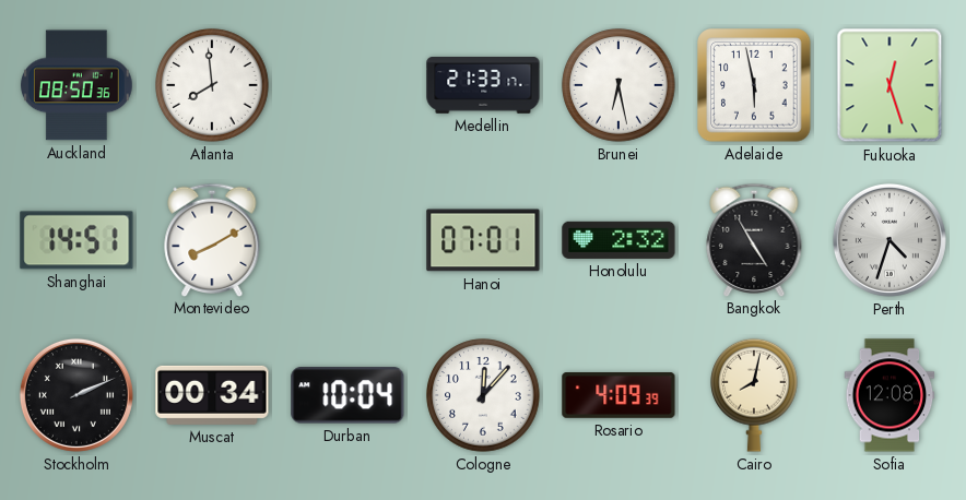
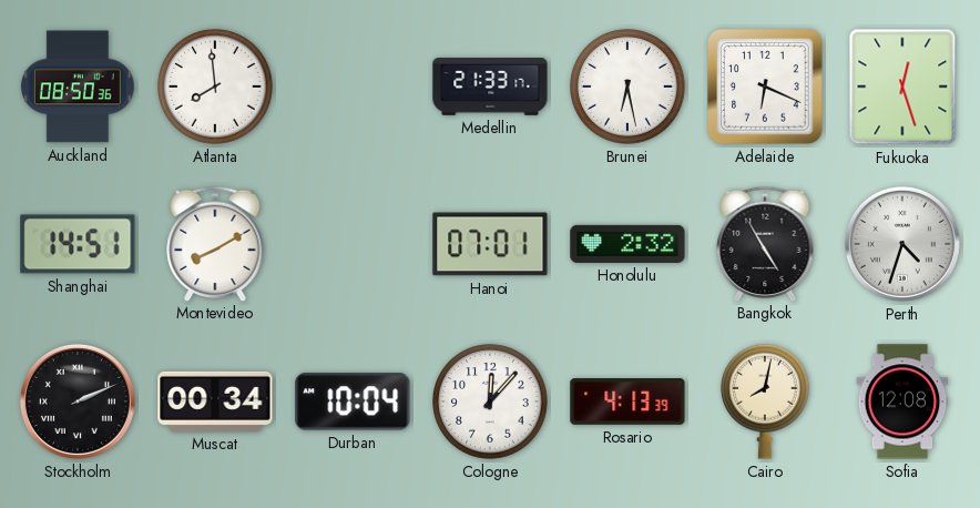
Adelaide: 5:58 -> 6:19 (765, 87)
Rosario: 4:09 -> 4:13 (627, 403)
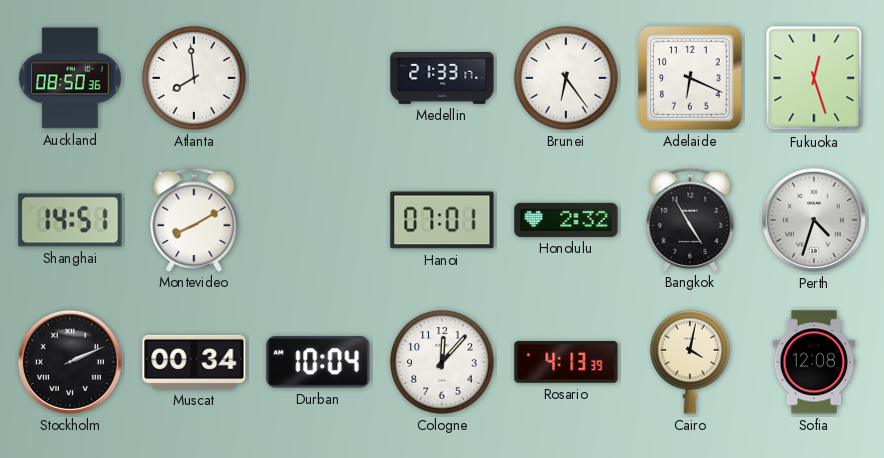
Brunei: 6:28 -> 6:24 (566, 78)
Cairo: 8:02 -> 4:02 (690, 362)
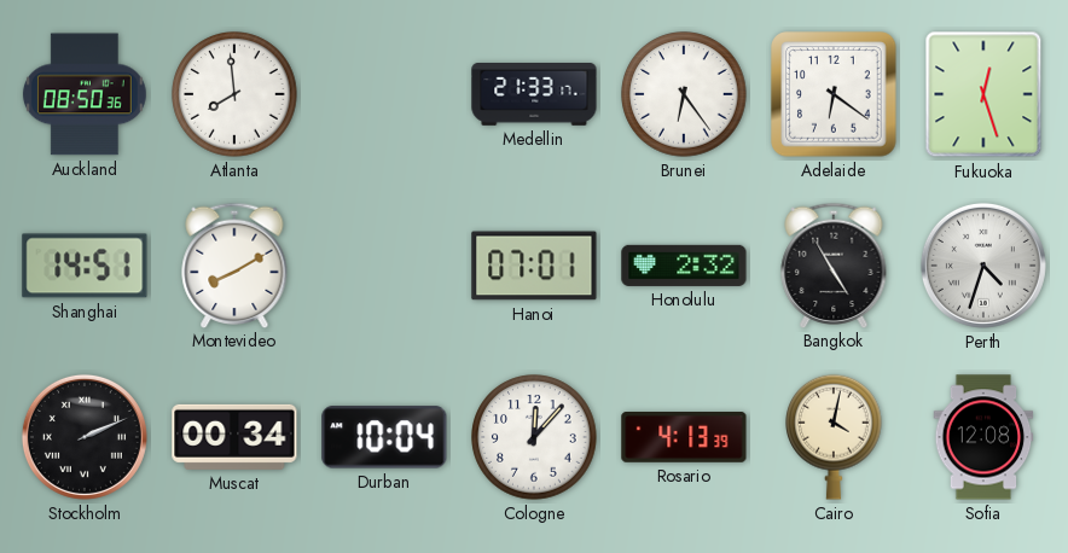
Adelaide: 6:19 -> 6:21 (834, 94)
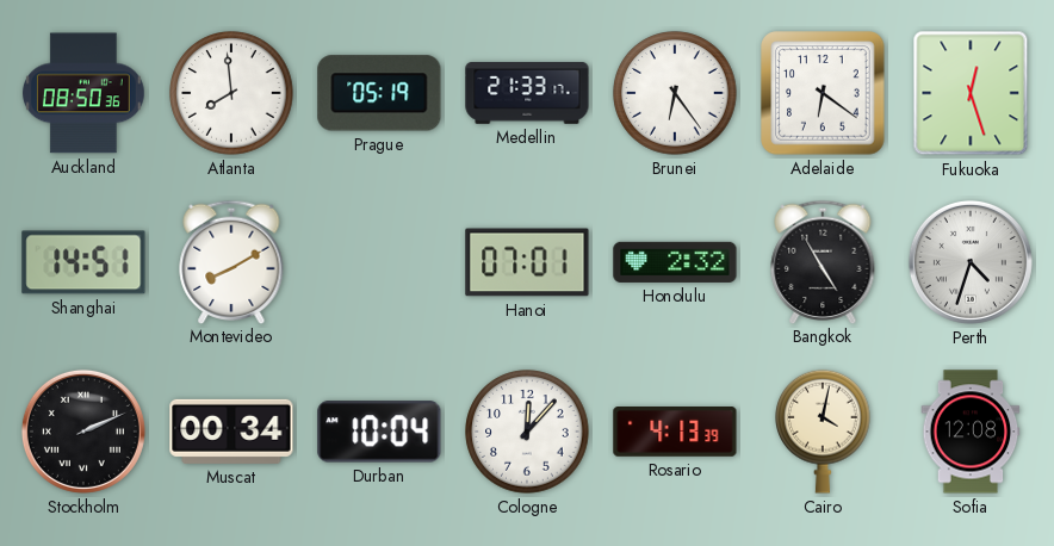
Prague: none -> 05:19 (379, 93)
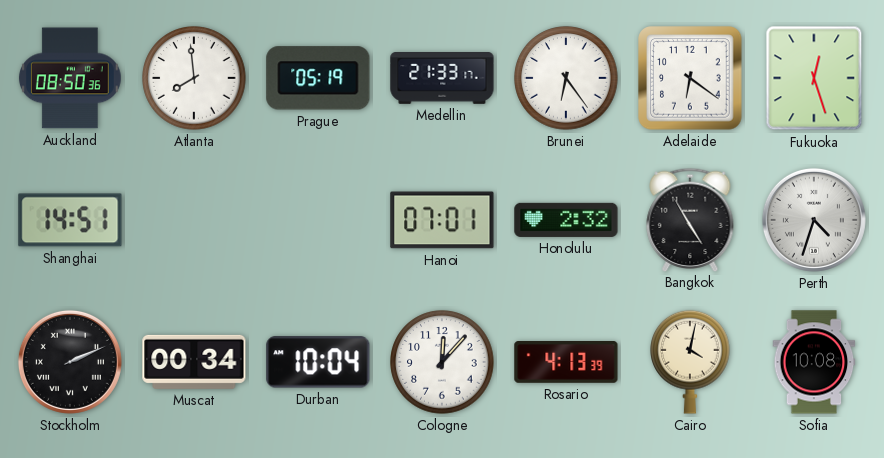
Montevideo: 8:10 -> none (231, 261)
Sofia: 12:08 -> 10:08 (814, 362)
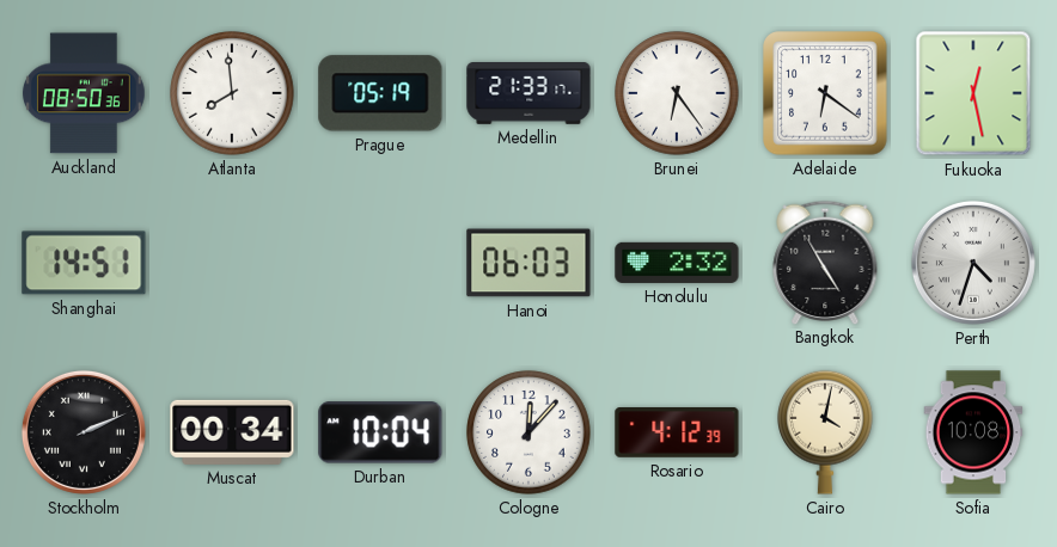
Fukuoka: 12:27 -> 12:28 (973, 93)
Hanoi: 07:01 -> 06:03 (528, 263)
Rosario: 4:13 -> 4:12 (677, 434)
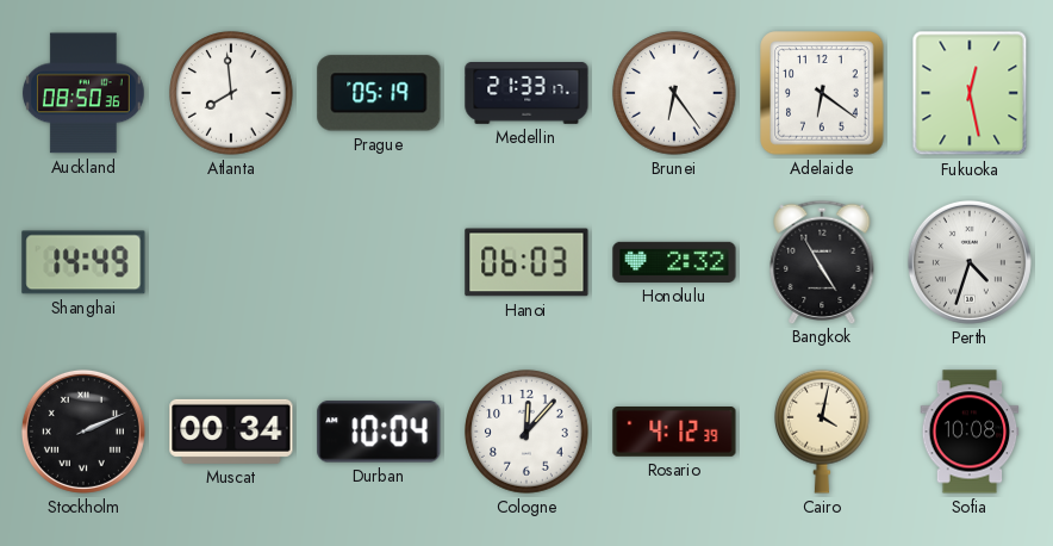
Shanghai: 14:51 -> 14:49 (83, 262)
